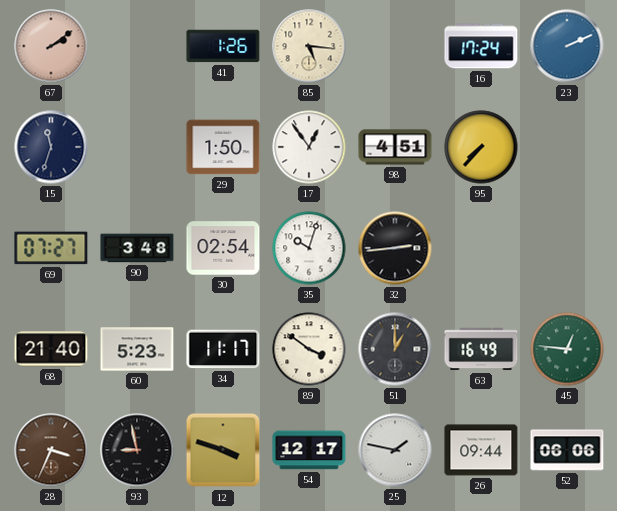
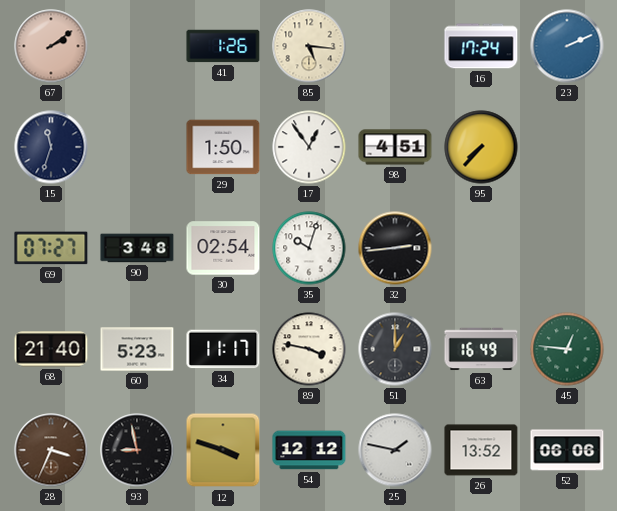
89: 3:51 -> 3:47 (309, 349)
54: 12:17 -> 12:12 (309, 450)
26: 09:44 -> 13:52 (481, 450)
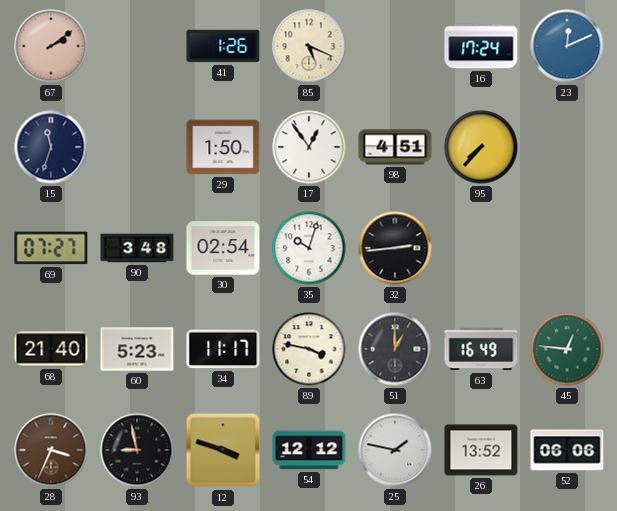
85: 5:16 -> 5:19 (309, 46)
23: 2:11 -> 12:11 (567, 46)
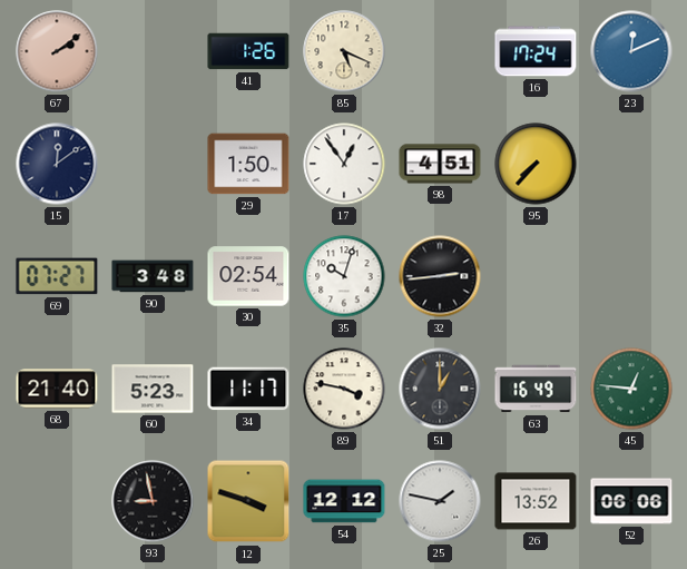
15: 11:33 -> 12:09 (57, 164)
28: 3:34 -> none (51, 450)
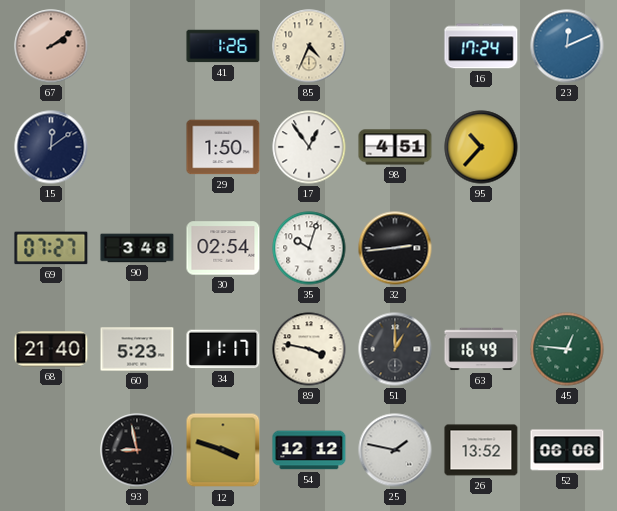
85: 5:19 -> 4:34 (309, 46)
95: 7:37 -> 10:37 (481, 147)
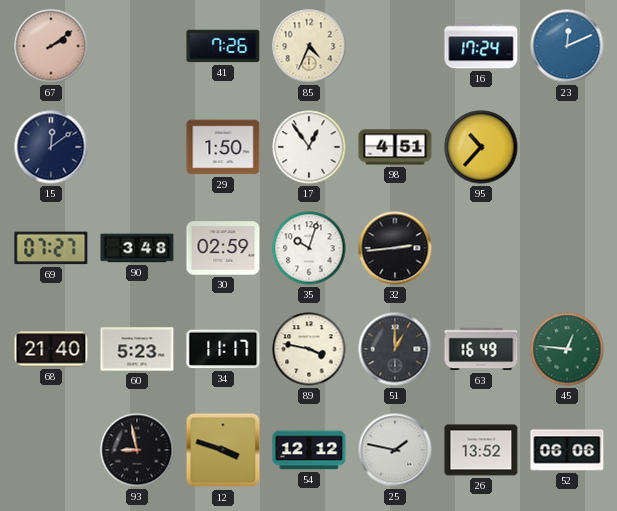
41: 1:26 -> 7:26 (223, 46)
30: 02:54 -> 02:59 (223, 248)
